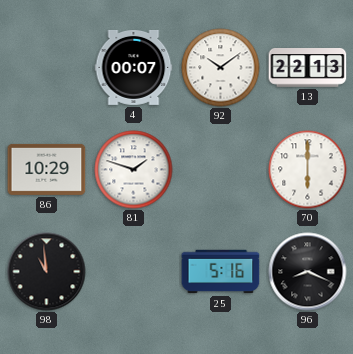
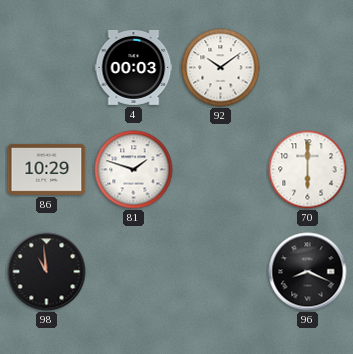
4: 00:07 -> 00:03 (134, 67)
13: 22:13 -> none (308, 68)
25: 5:16 -> none (221, 272)
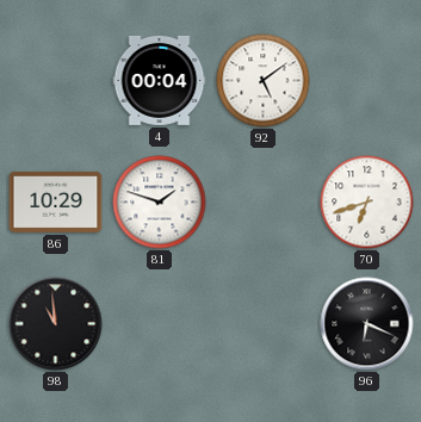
4: 00:03 -> 00:04 (160, 80)
92: 10:09 -> 5:09 (264, 81)
70: 6:00 -> 6:42 (367, 203)
96: 8:19 -> 6:19 (367, 324)
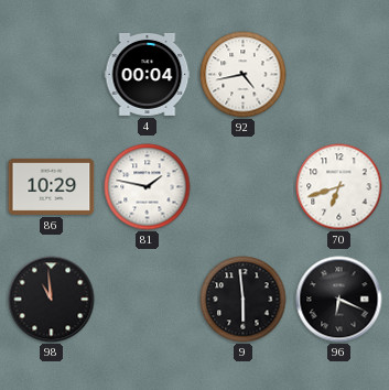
92: 5:09 -> 4:43 (244, 75)
81: 1:48 -> 1:47 (148, 187)
9: none -> 5:59 (244, 300)
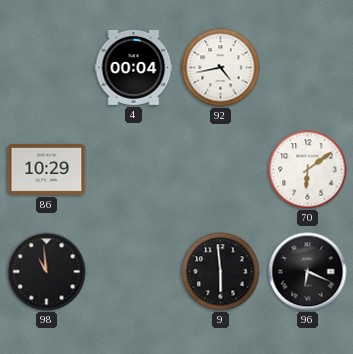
81: 1:47 -> none (148, 187)
70: 6:42 -> 6:09 (308, 170)
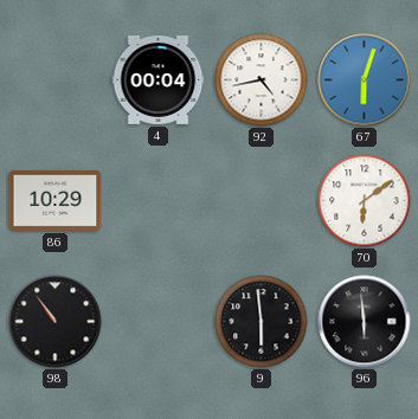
67: none -> 6:03 (365, 80)
98: 10:59 -> 10:54 (56, 322)
96: 6:19 -> 5:59 (365, 322)
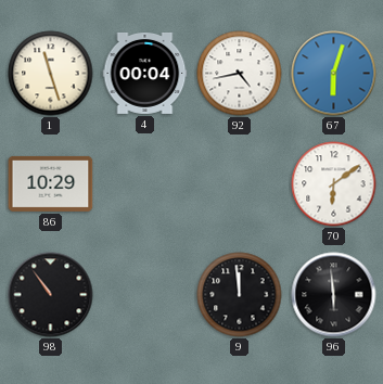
1: none -> 11:27 (51, 74)
9: 5:59 -> 11:59 (240, 295)
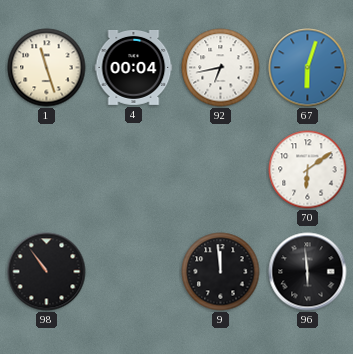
92: 4:43 -> 6:43 (221, 68)
86: 10:29 -> none (51, 183)
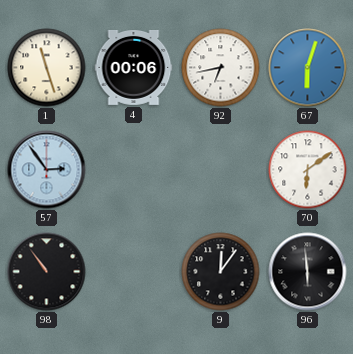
4: 00:04 -> 00:06 (134, 67)
57: none -> 2:54 (47, 170)
9: 11:59 -> 12:06 (221, 272)
